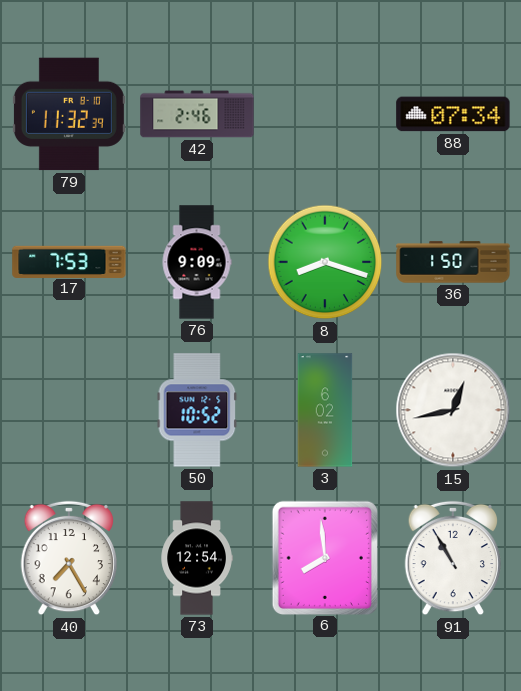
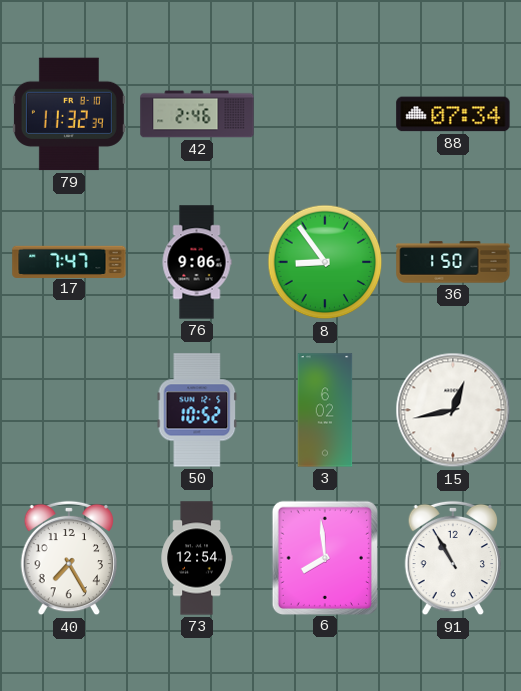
17: 7:53 -> 7:47 (69, 261)
76: 9:09 -> 9:06 (197, 262)
8: 8:18 -> 8:54 (325, 262)
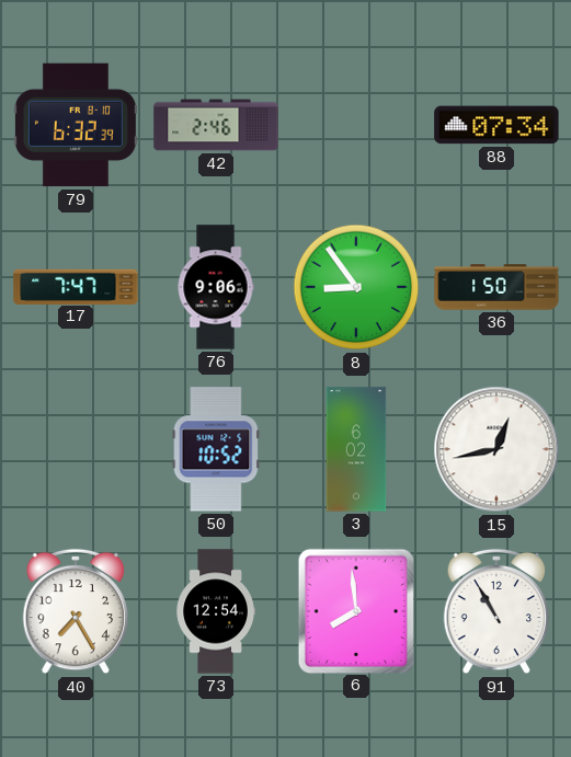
79: 11:32 -> 6:32 (76, 125)
